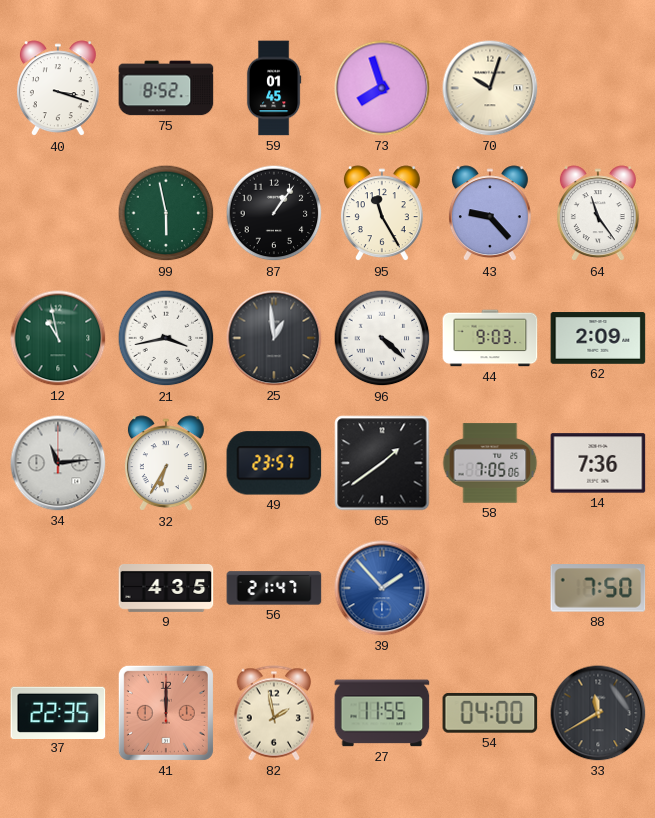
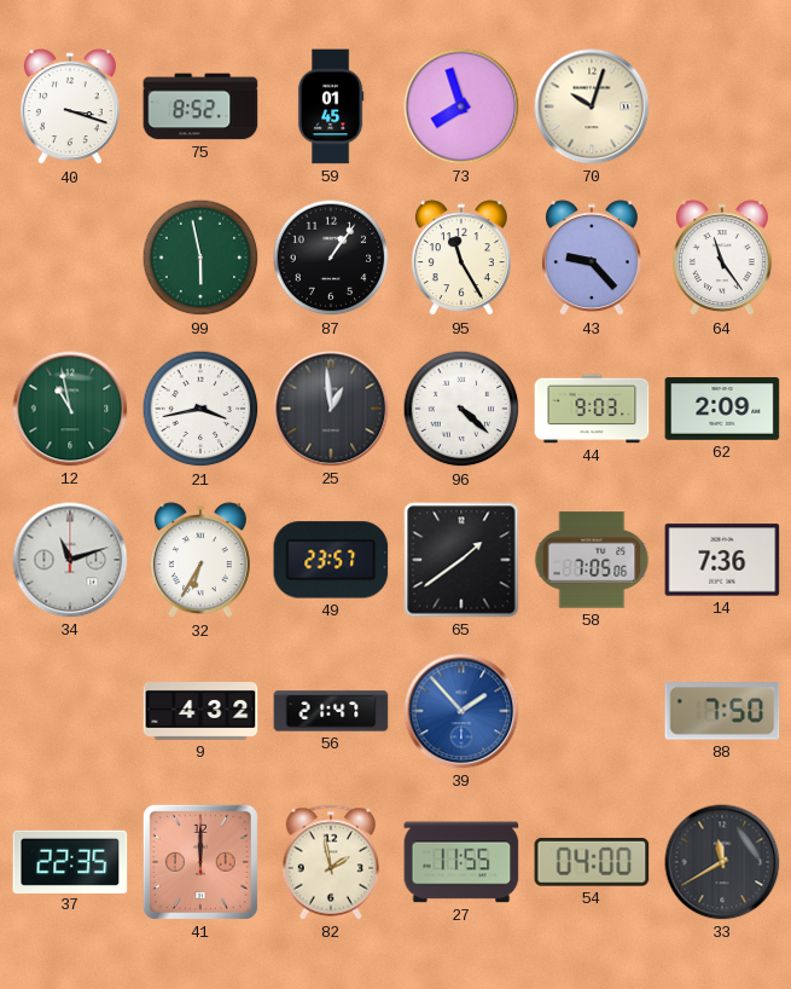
34: 11:14 -> 11:12 (70, 560)
9: 4:35 -> 4:32 (200, 712)
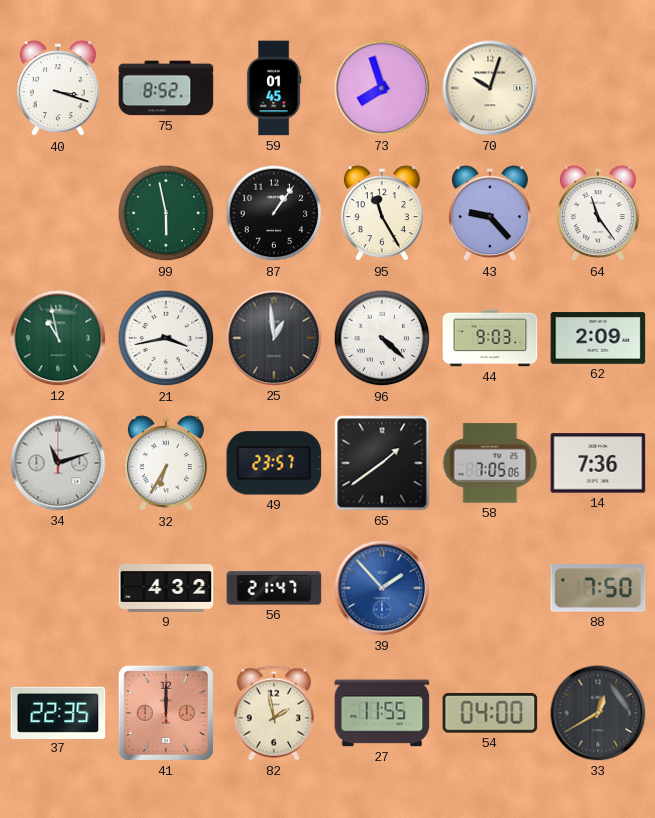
33: 11:40 -> 12:40 (598, 713)
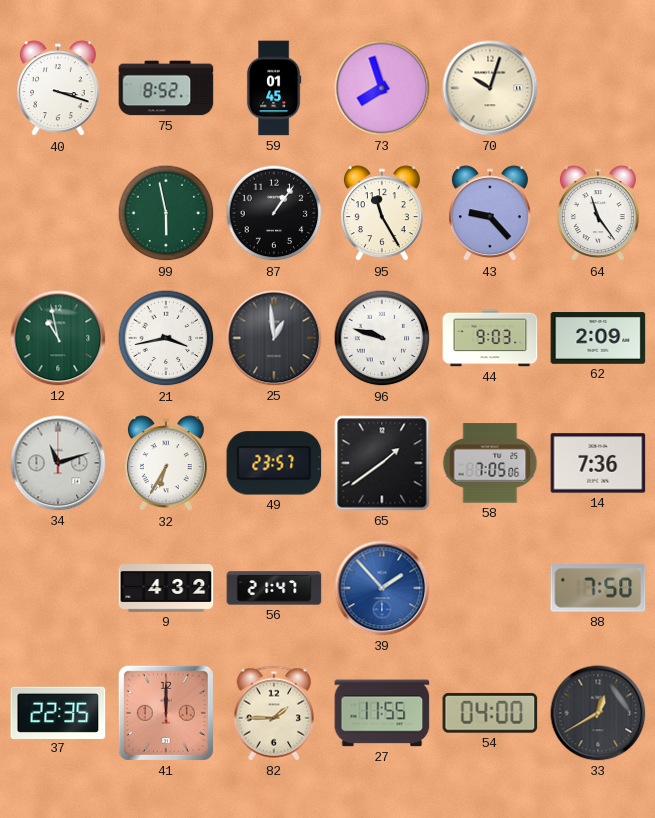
96: 4:22 -> 9:48 (382, 338)
82: 1:58 -> 1:45 (274, 713)
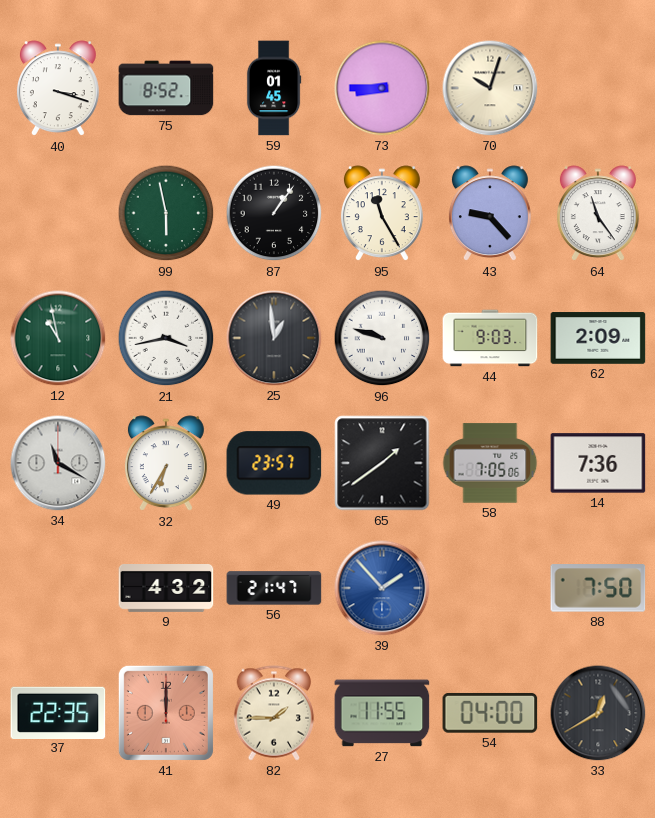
73: 7:57 -> 8:45 (382, 88)
34: 11:12 -> 11:20 (58, 463)
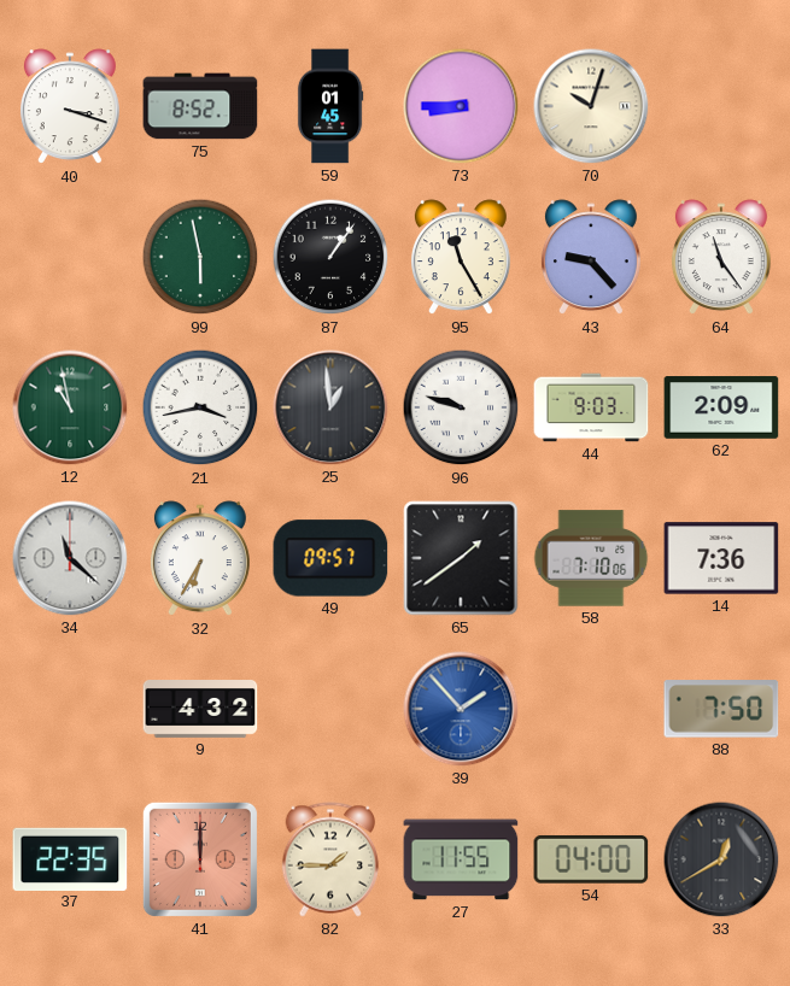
34: 11:20 -> 11:22 (70, 558)
49: 23:57 -> 09:57 (330, 558)
58: 7:05 -> 7:10 (591, 558)
56: 21:47 -> none (274, 588)
